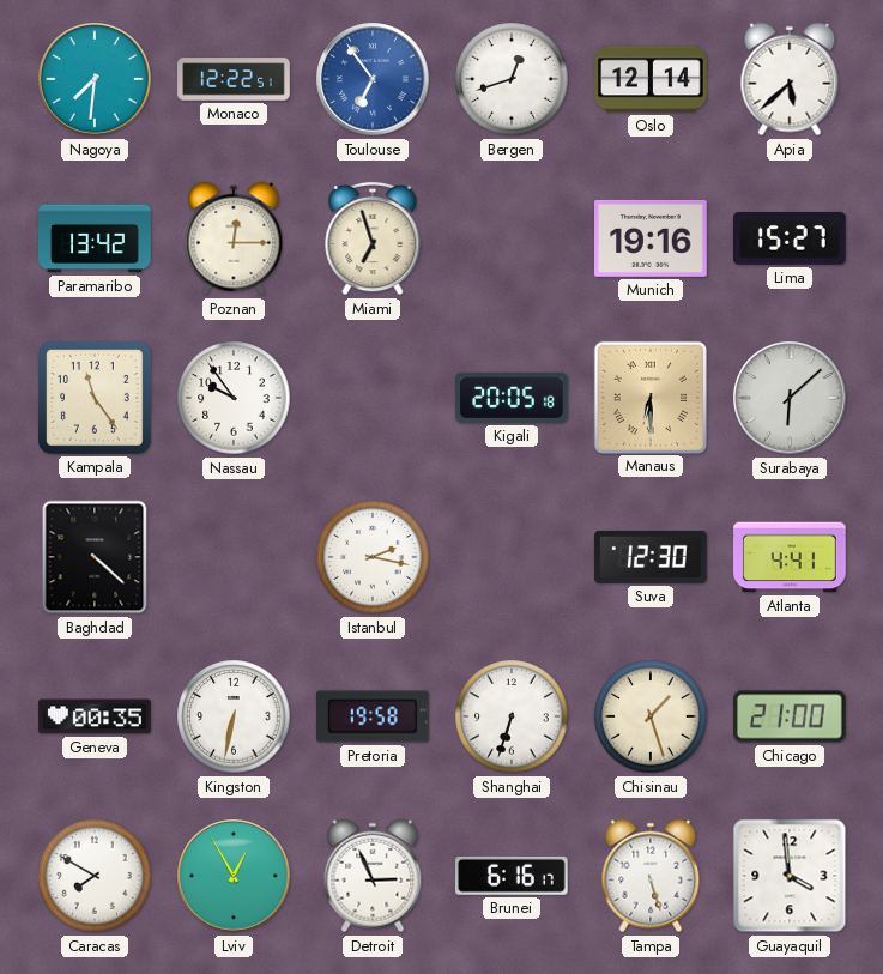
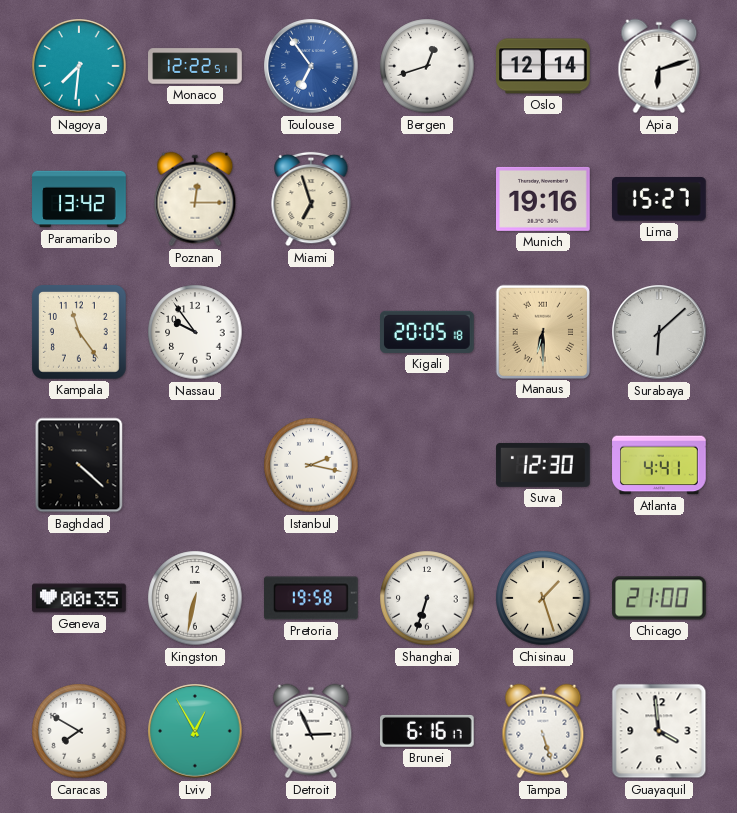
Apia: 5:38 -> 6:12 (659, 66)
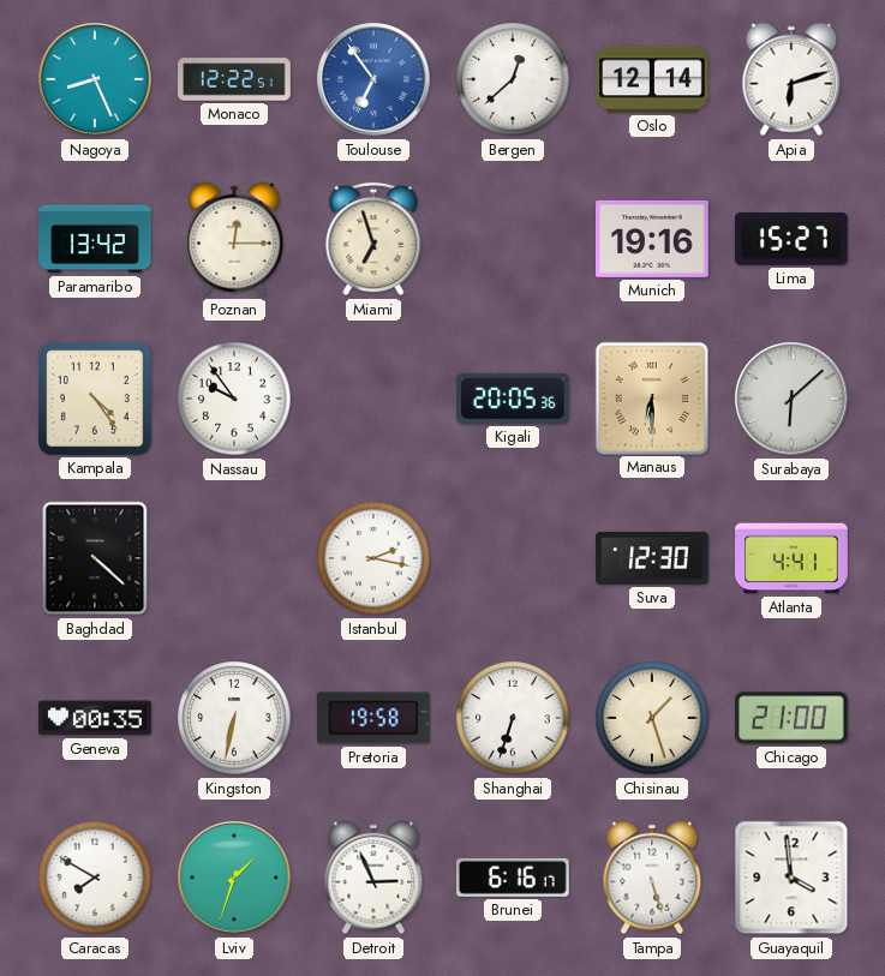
Nagoya: 7:31 -> 8:26 (95, 79)
Bergen: 12:42 -> 12:38 (513, 79)
Kampala: 11:24 -> 4:24 (96, 400)
Kigali: 20:05:18 -> 20:05:36 (514, 399)
Lviv: 12:55 -> 1:33 (234, 878)
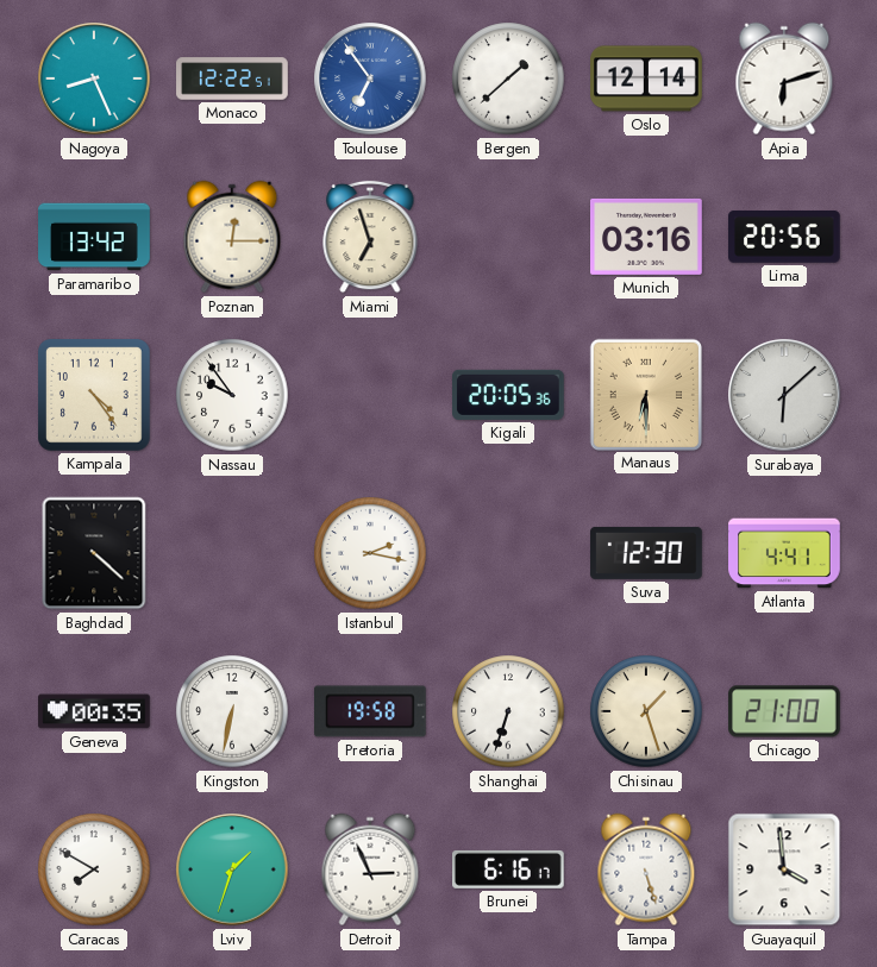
Bergen: 12:38 -> 1:38 (508, 79)
Munich: 19:16 -> 03:16 (646, 237)
Lima: 15:27 -> 20:56 (785, 238)
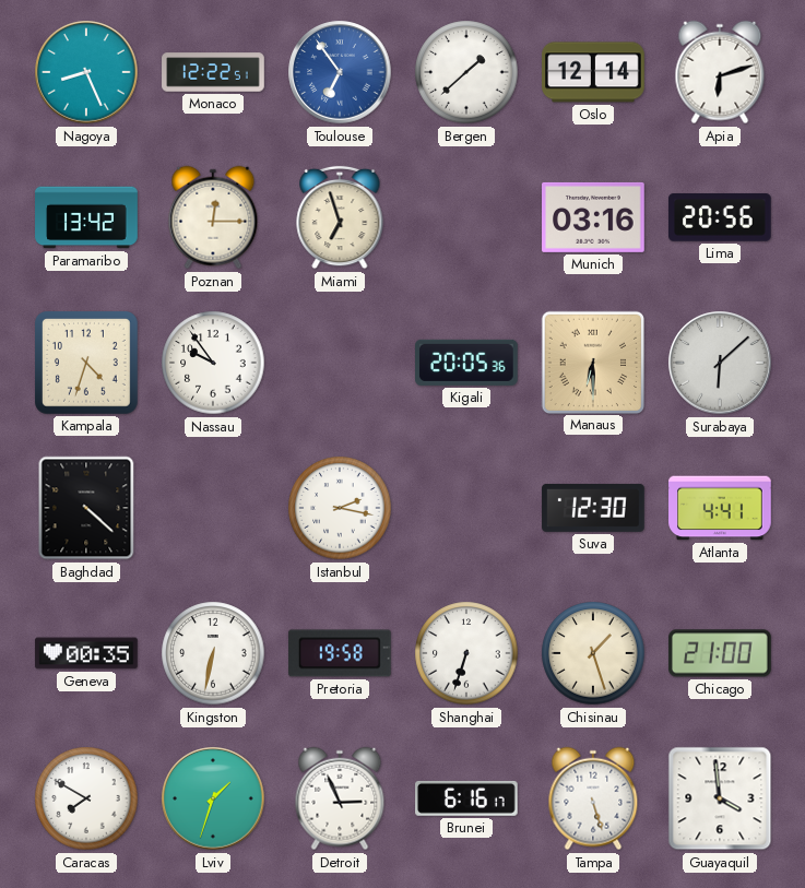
Kampala: 4:24 -> 4:33 (87, 364)
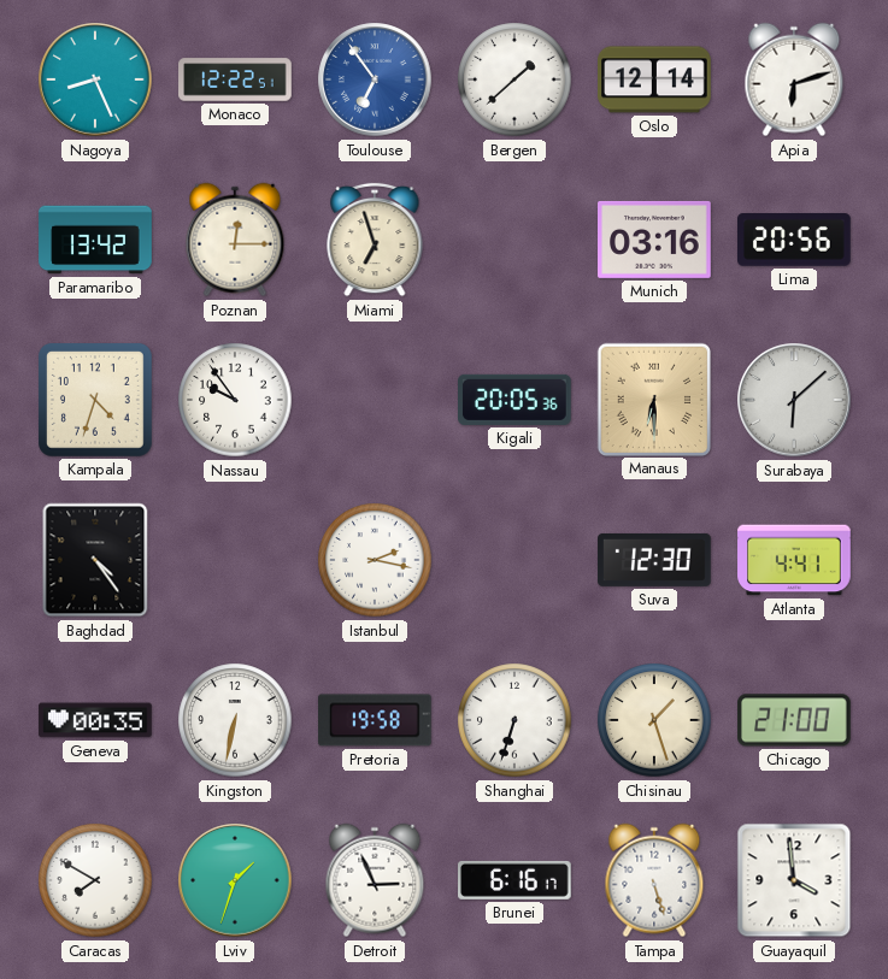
Baghdad: 4:22 -> 4:24 (95, 560)
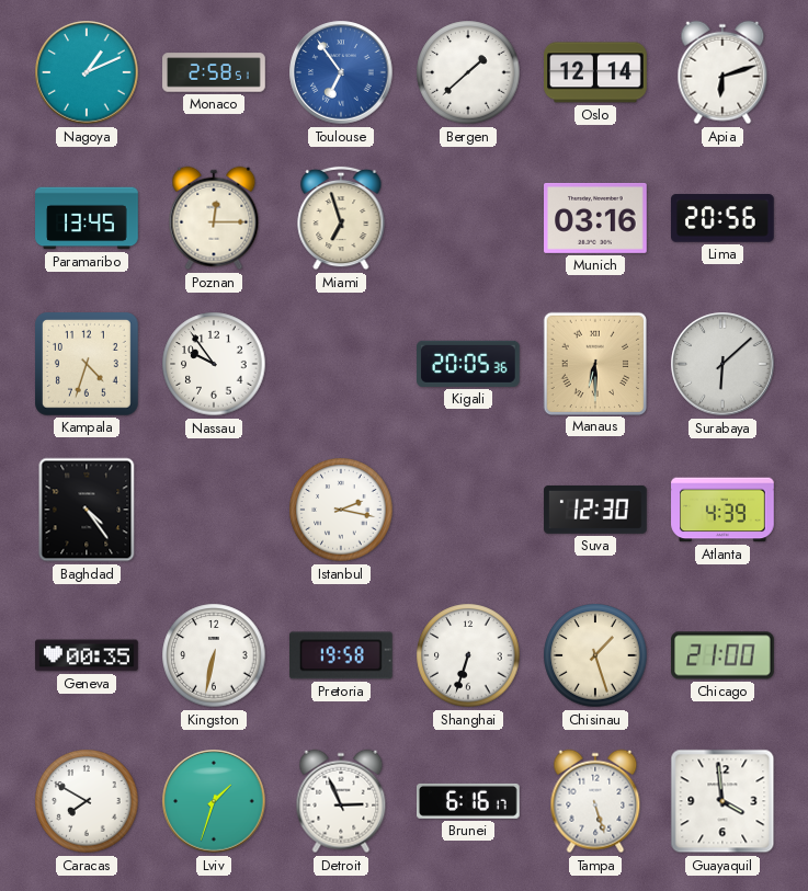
Nagoya: 8:26 -> 1:11 (87, 72)
Monaco: 12:22 -> 2:58 (214, 72)
Paramaribo: 13:42 -> 13:45 (87, 218)
Atlanta: 4:41 -> 4:39 (722, 510)
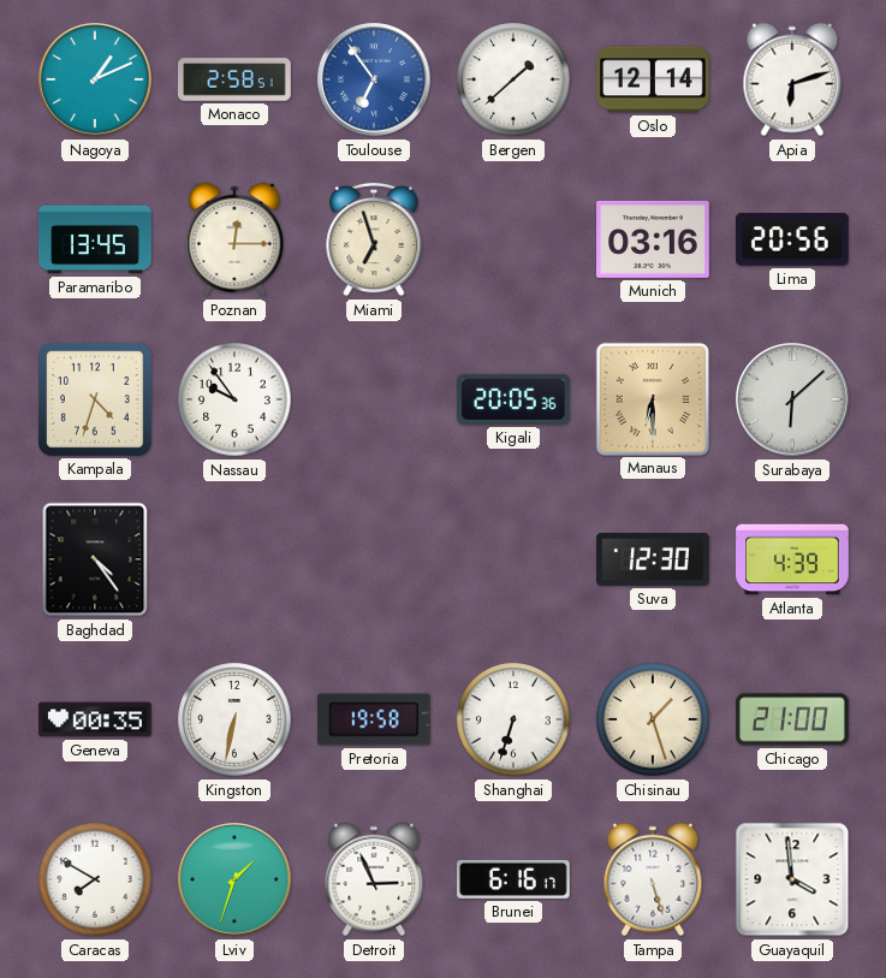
Istanbul: 2:17 -> none (341, 510)
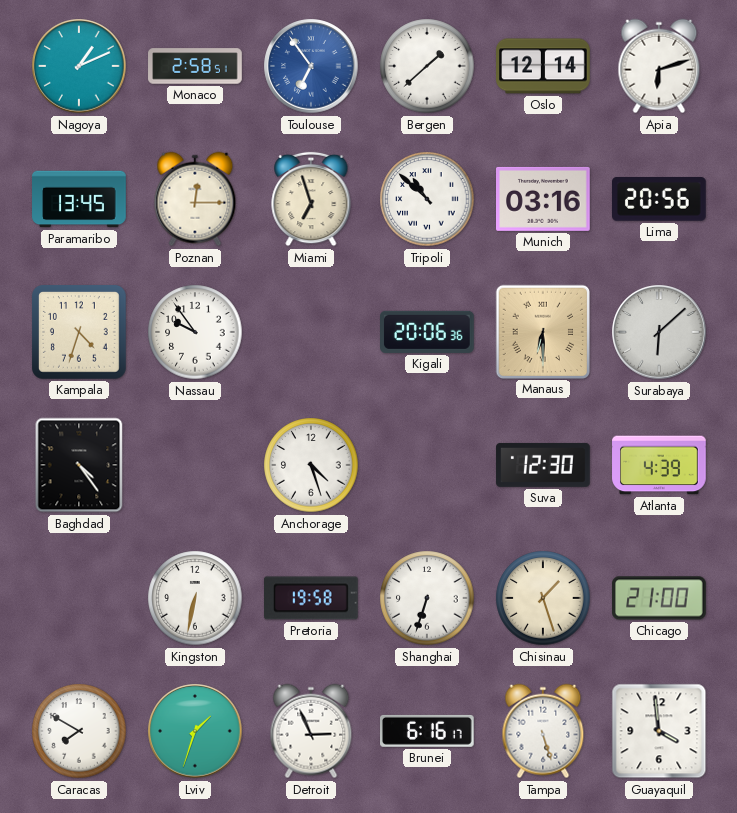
Tripoli: none -> 10:52 (427, 199)
Kigali: 20:05 -> 20:06 (428, 332)
Anchorage: none -> 4:27 (311, 465)
Geneva: 00:35 -> none (95, 719)
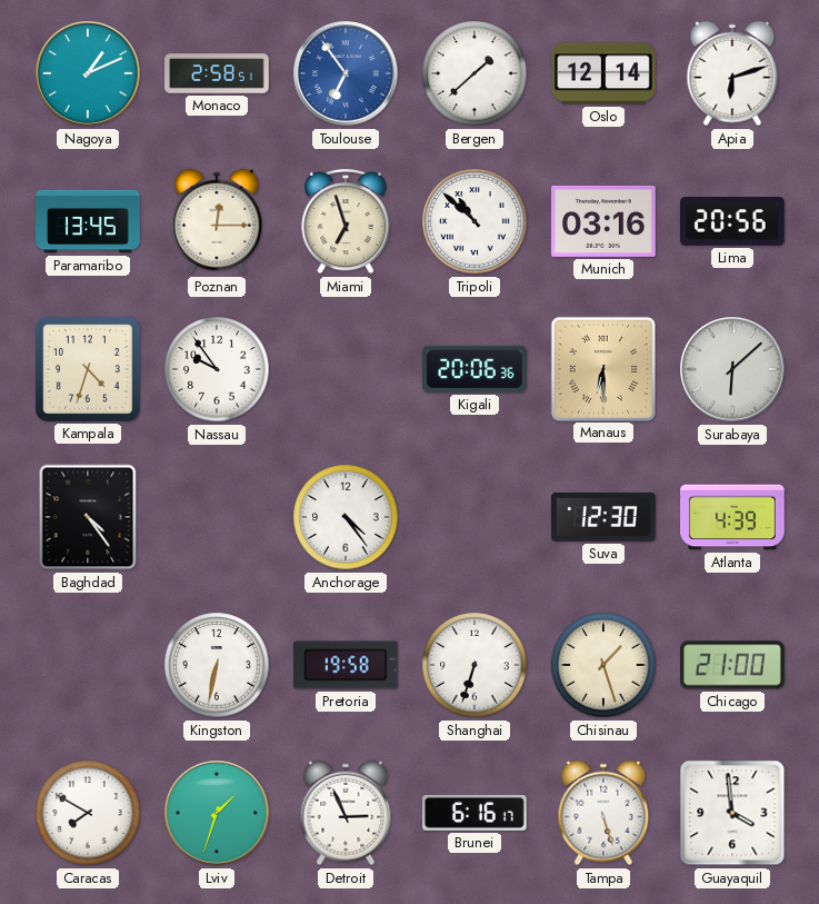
Anchorage: 4:27 -> 4:24 (346, 517)
